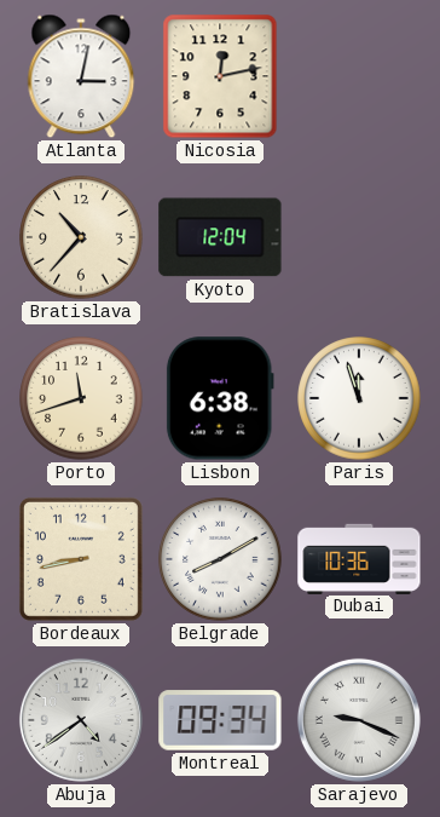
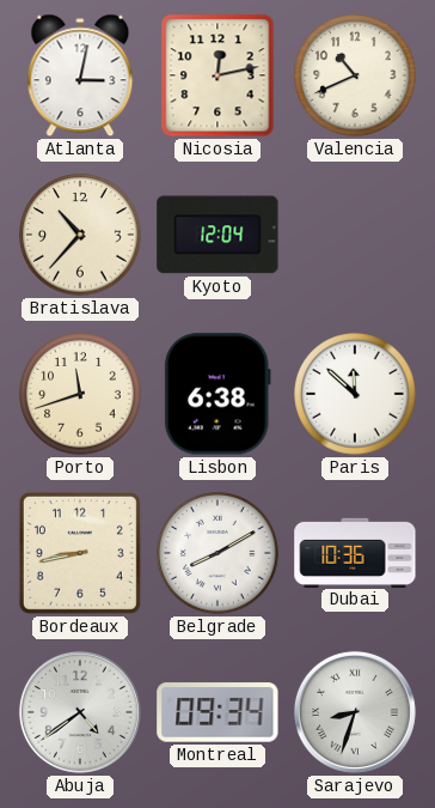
Valencia: none -> 10:41 (355, 75)
Paris: 11:57 -> 11:52 (355, 394)
Sarajevo: 9:19 -> 8:33 (355, 712)
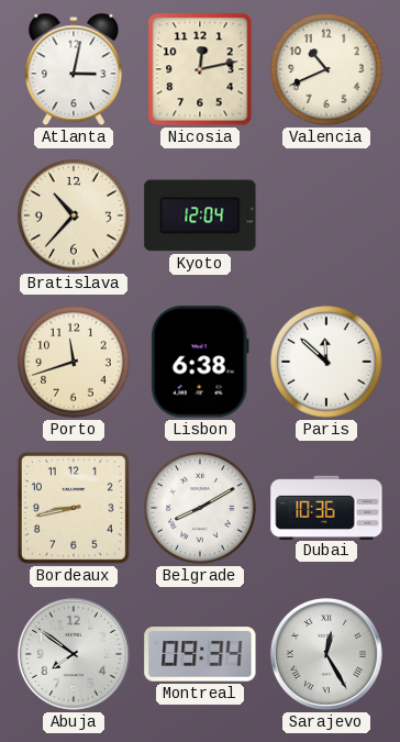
Abuja: 4:39 -> 7:51 (74, 654)
Sarajevo: 8:33 -> 12:25 (326, 654)
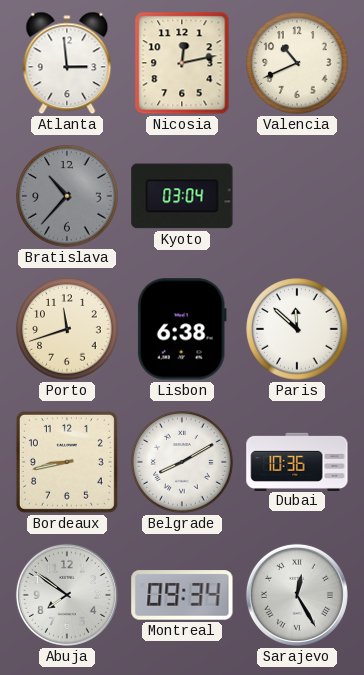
Atlanta: 3:02 -> 2:59 (67, 63)
Bratislava dial: cream -> grey (67, 196)
Kyoto: 12:04 -> 03:04 (182, 196)
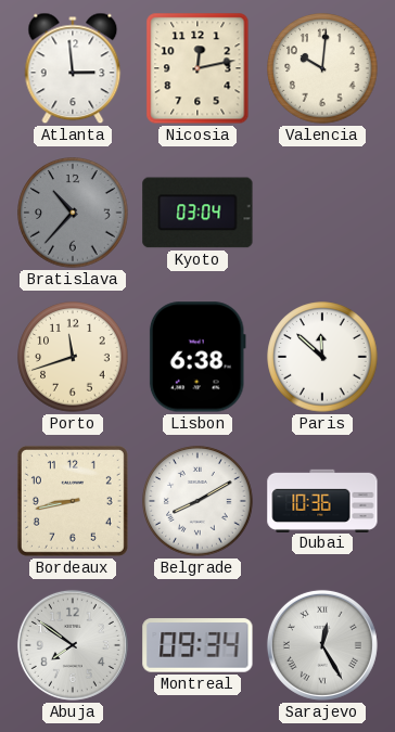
Valencia: 10:41 -> 10:01 (322, 68)
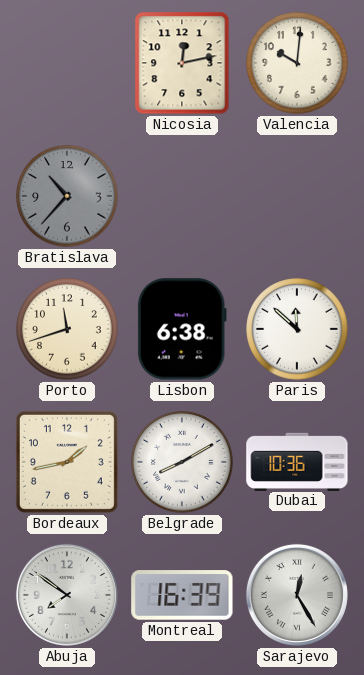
Atlanta: 2:59 -> none (73, 68)
Kyoto: 03:04 -> none (197, 213)
Bordeaux: 8:43 -> 1:43 (67, 462)
Montreal: 09:34 -> 16:39 (182, 595)
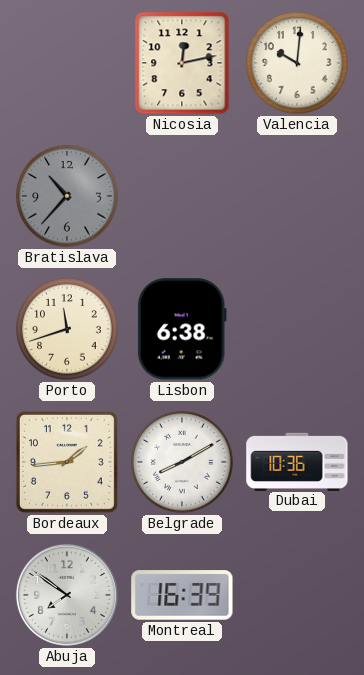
Paris: 11:52 -> none (297, 329)
Bordeaux: 1:43 -> 1:44 (67, 462)
Sarajevo: 12:25 -> none (297, 595)
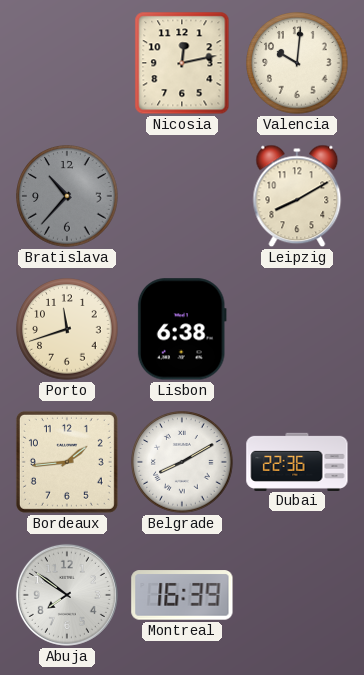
Leipzig: none -> 8:10 (297, 196)
Dubai: 10:36 -> 22:36 (297, 461)
